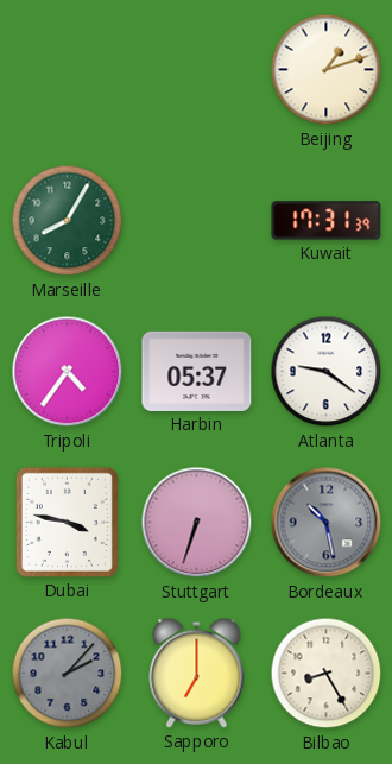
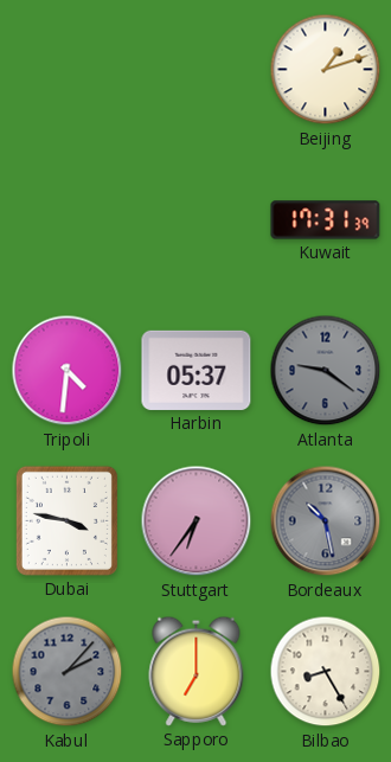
Marseille: 8:05 -> none (68, 221)
Tripoli: 4:36 -> 4:31 (68, 371)
Atlanta dial: white -> grey (326, 371)
Stuttgart: 6:33 -> 6:36 (197, 521)
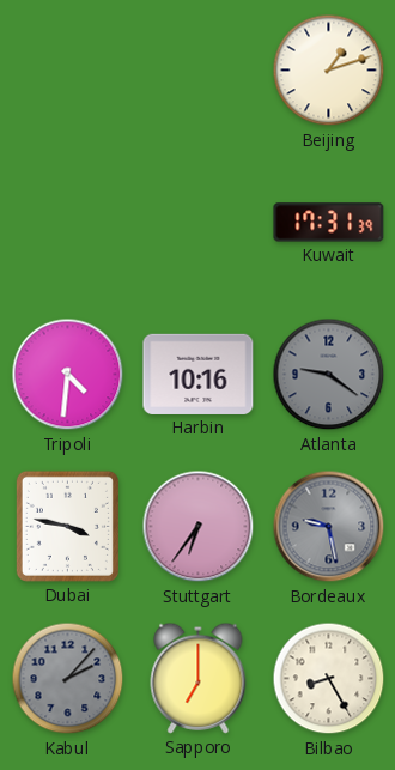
Harbin: 05:37 -> 10:16 (199, 374)
Bordeaux: 10:28 -> 9:28 (329, 527)
